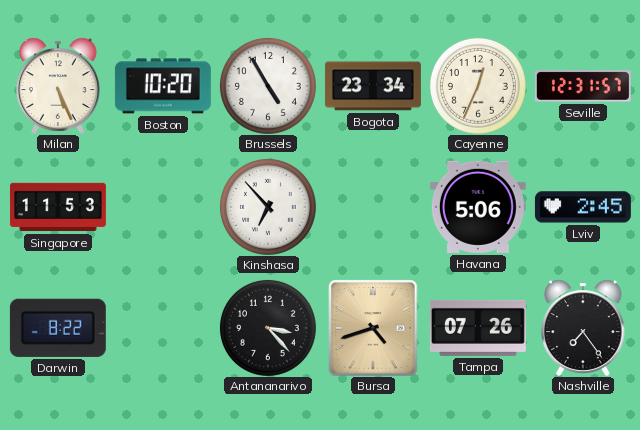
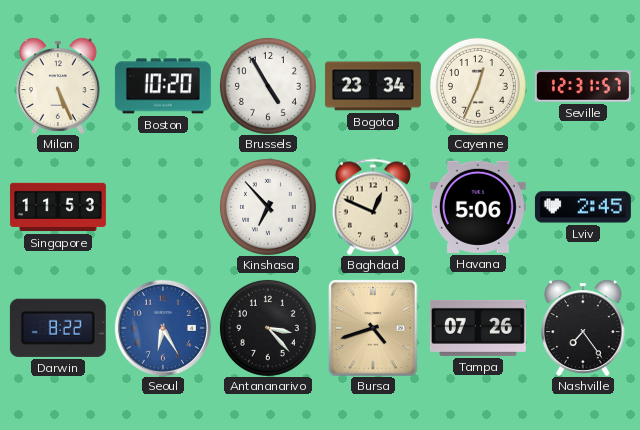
Baghdad: none -> 12:49 (373, 207)
Seoul: none -> 6:25 (163, 328)
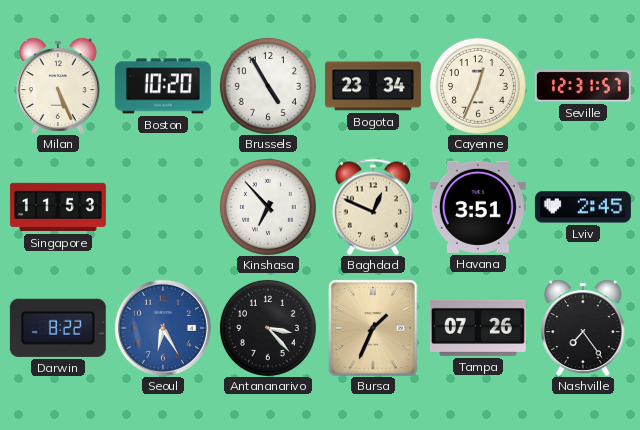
Havana: 5:06 -> 3:51 (478, 207)
Bursa: 4:42 -> 1:34 (373, 328)
